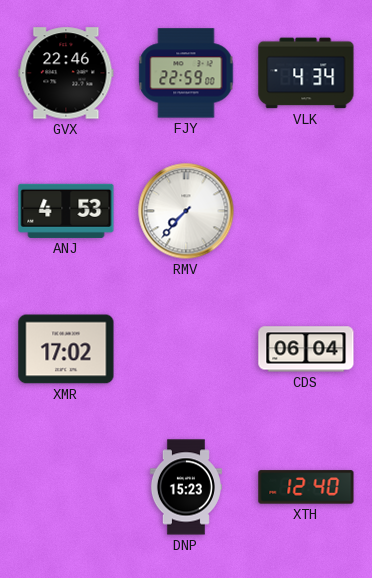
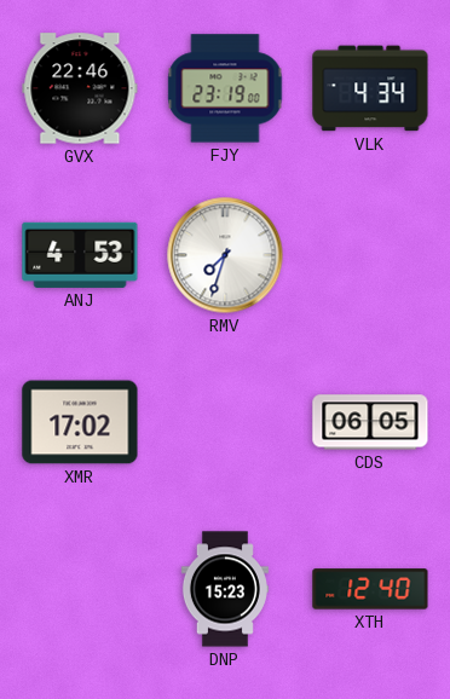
FJY: 22:59 -> 23:19 (225, 88)
RMV: 7:37 -> 7:33 (225, 255)
CDS: 06:04 -> 06:05 (370, 422)
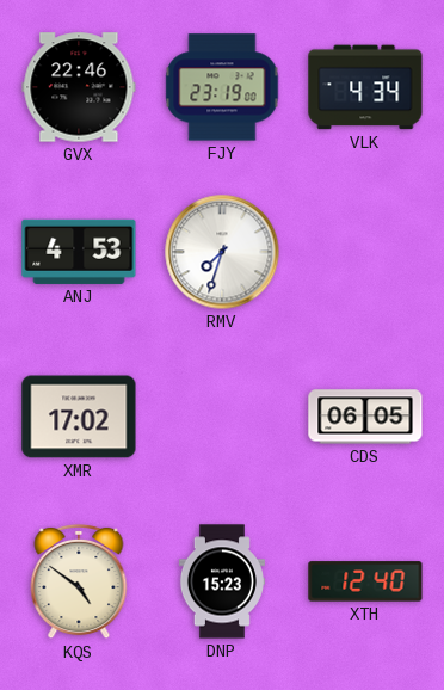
KQS: none -> 4:51 (79, 581)
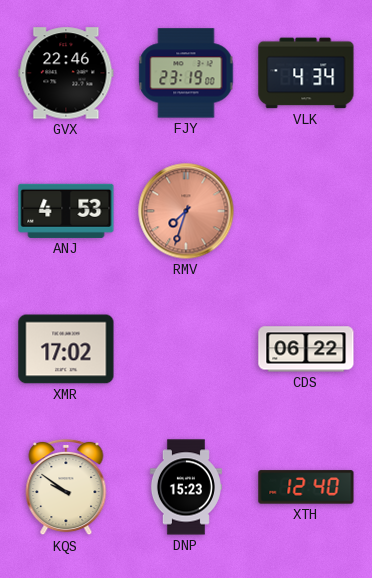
RMV dial: white -> salmon (186, 211)
CDS: 06:05 -> 06:22 (306, 349)
KQS: 4:51 -> 9:51 (66, 487)
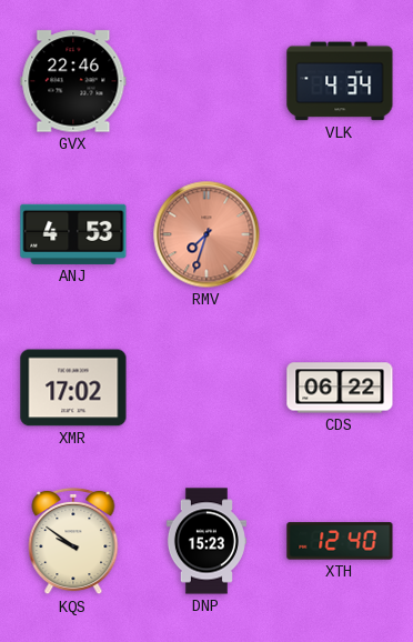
FJY: 23:19 -> none (186, 73)
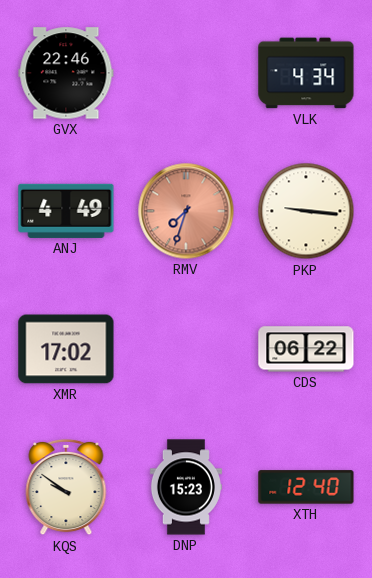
ANJ: 4:53 -> 4:49 (66, 211)
PKP: none -> 9:16 (306, 211)
